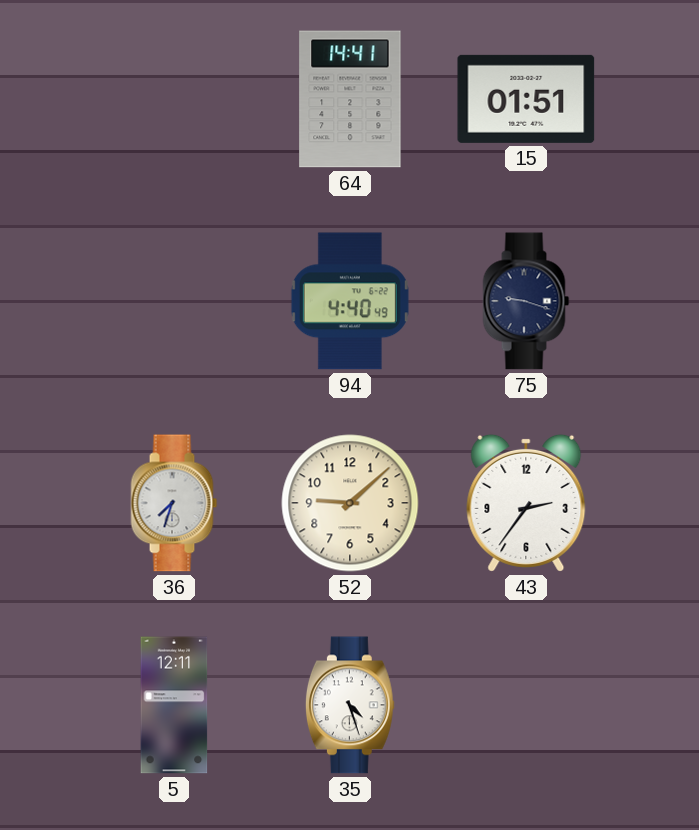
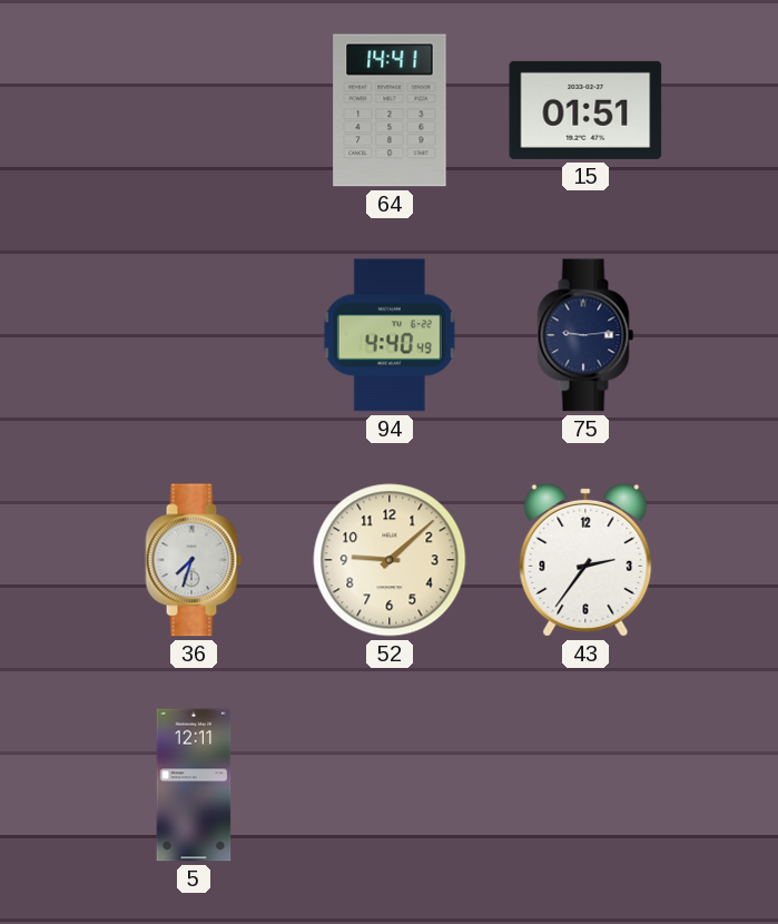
75: 9:18 -> 9:14 (585, 335)
35: 4:27 -> none (350, 705)
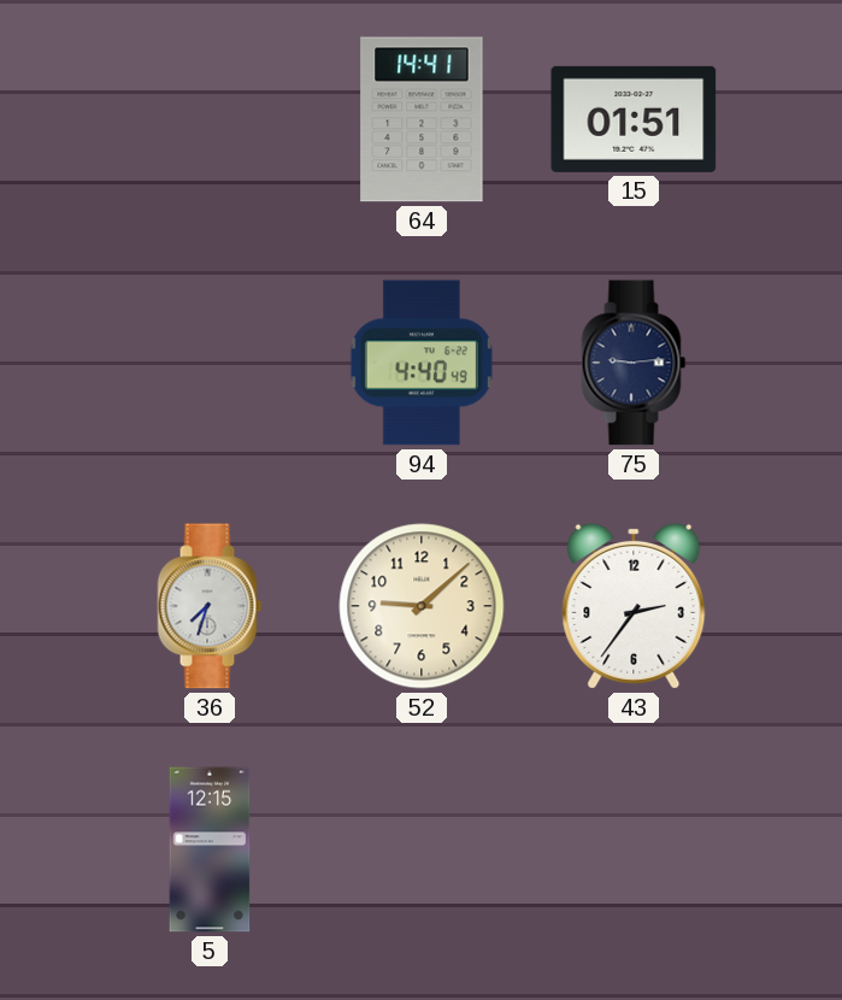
5: 12:11 -> 12:15 (210, 849)
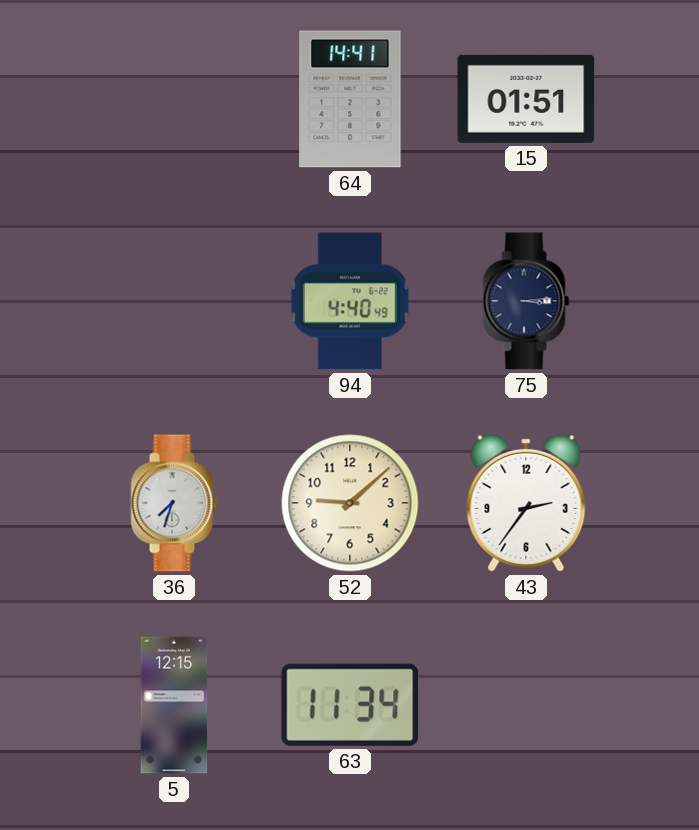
75: 9:14 -> 3:14 (526, 301)
63: none -> 11:34 (350, 705)
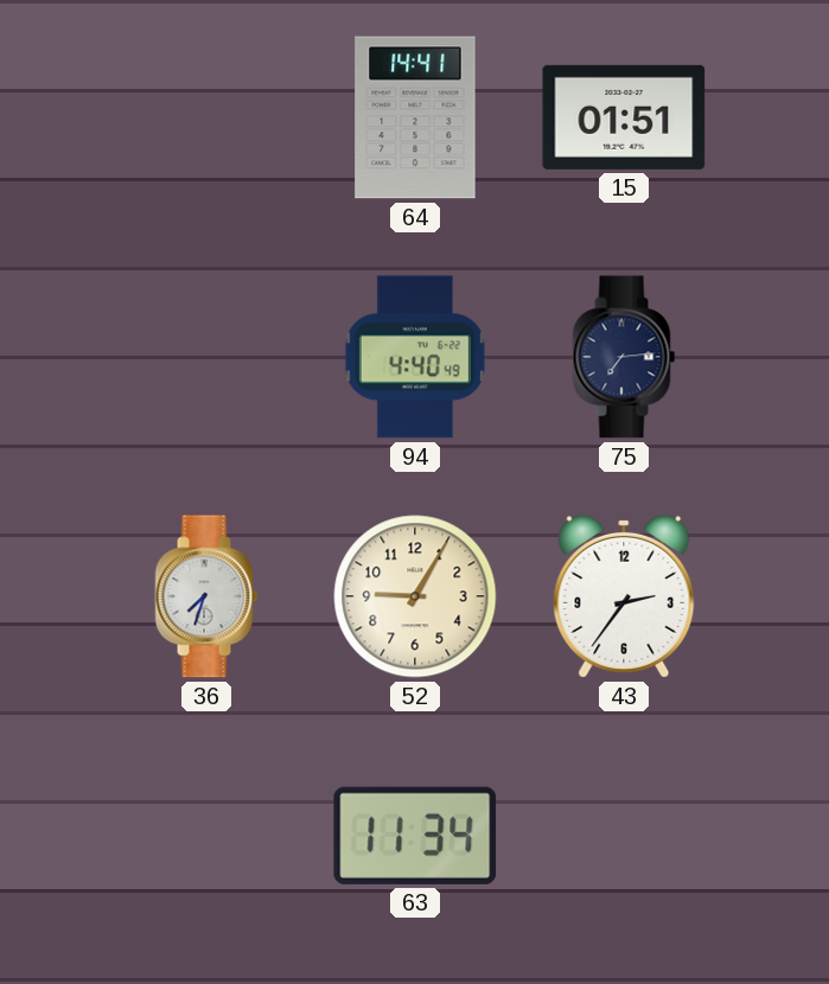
75: 3:14 -> 7:14 (624, 357)
52: 9:08 -> 9:05 (415, 596)
5: 12:15 -> none (174, 705)
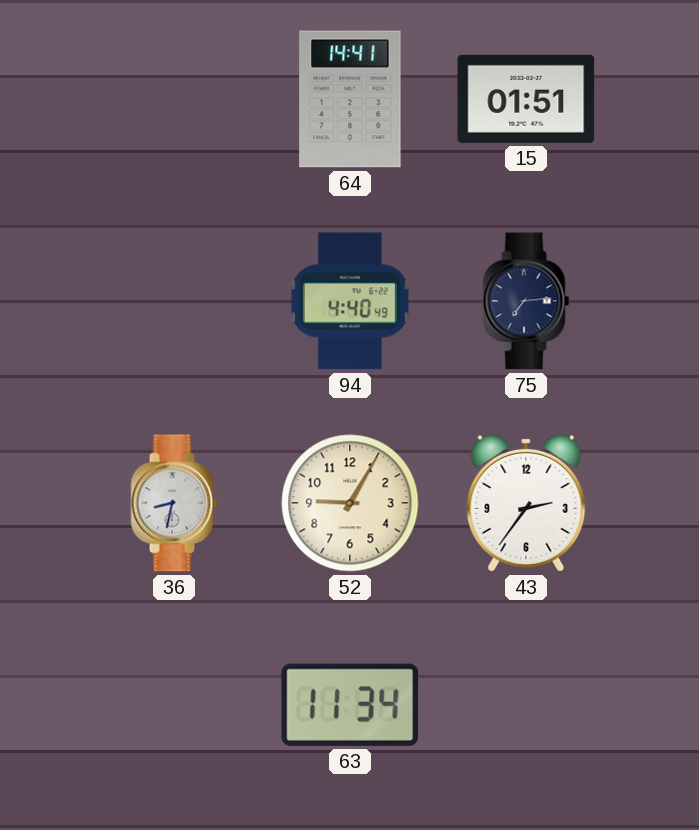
36: 7:33 -> 8:32 (174, 503)
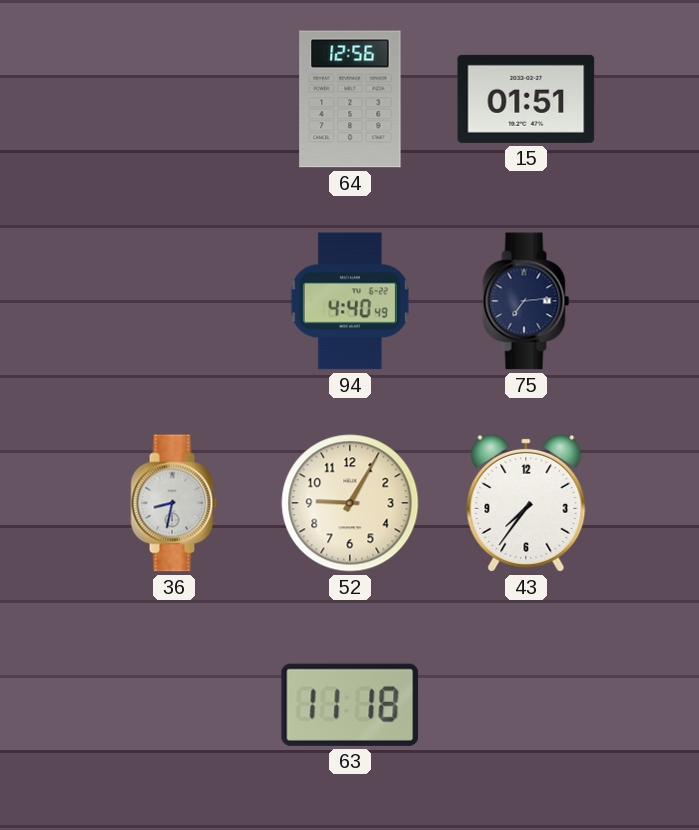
64: 14:41 -> 12:56 (350, 99)
43: 2:36 -> 7:36 (526, 503)
63: 11:34 -> 11:18 (350, 705)
